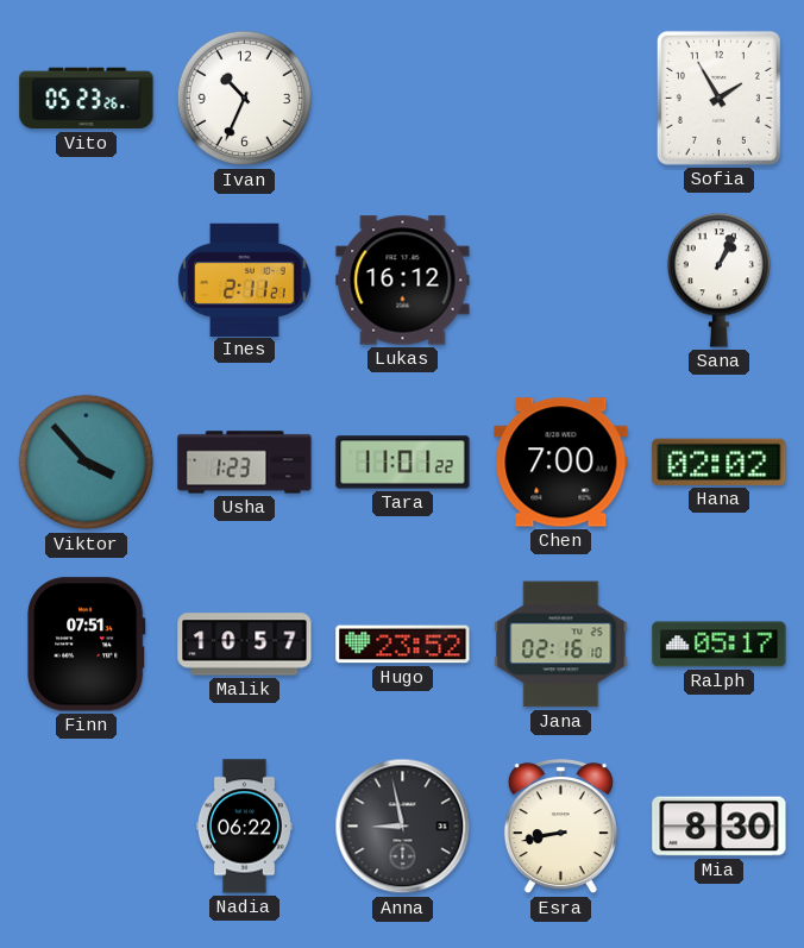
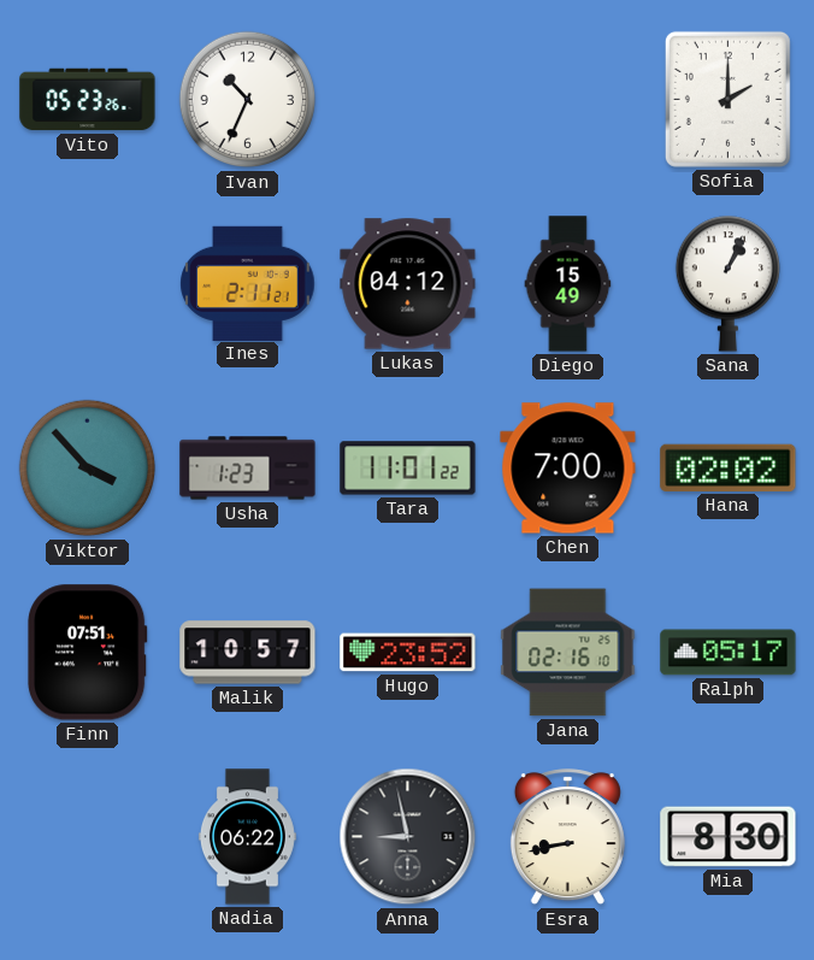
Sofia: 1:55 -> 2:00 (727, 99)
Lukas: 16:12 -> 04:12 (408, 284)
Diego: none -> 15:49 (568, 284)
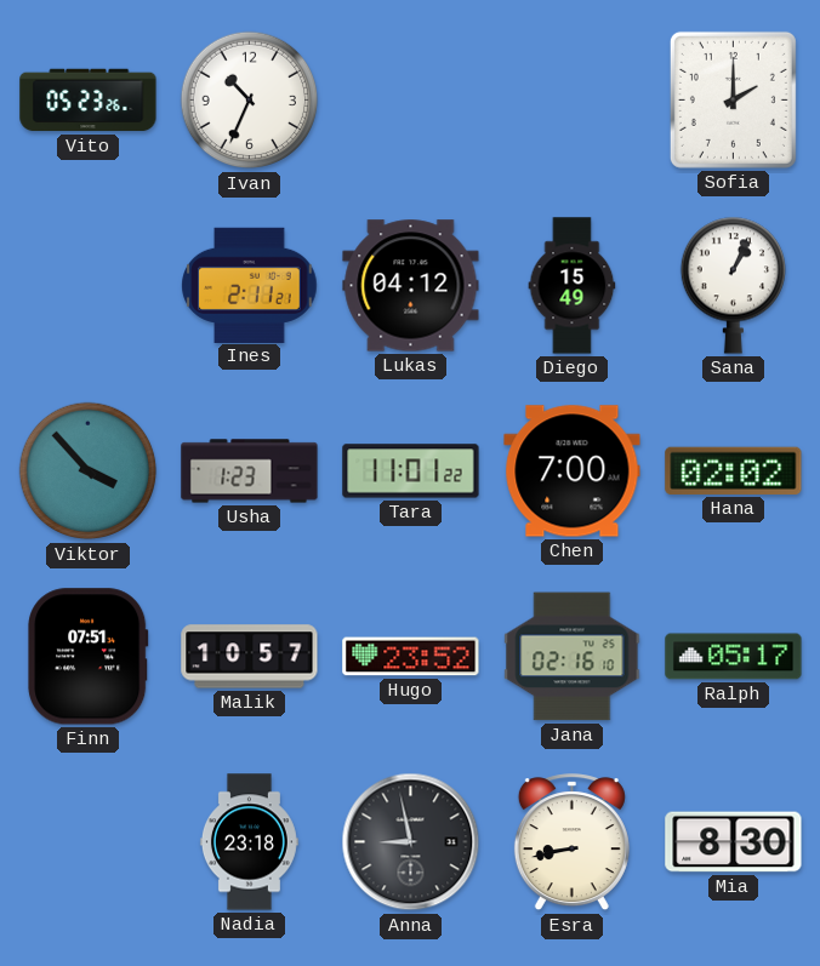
Nadia: 06:22 -> 23:18 (249, 842)
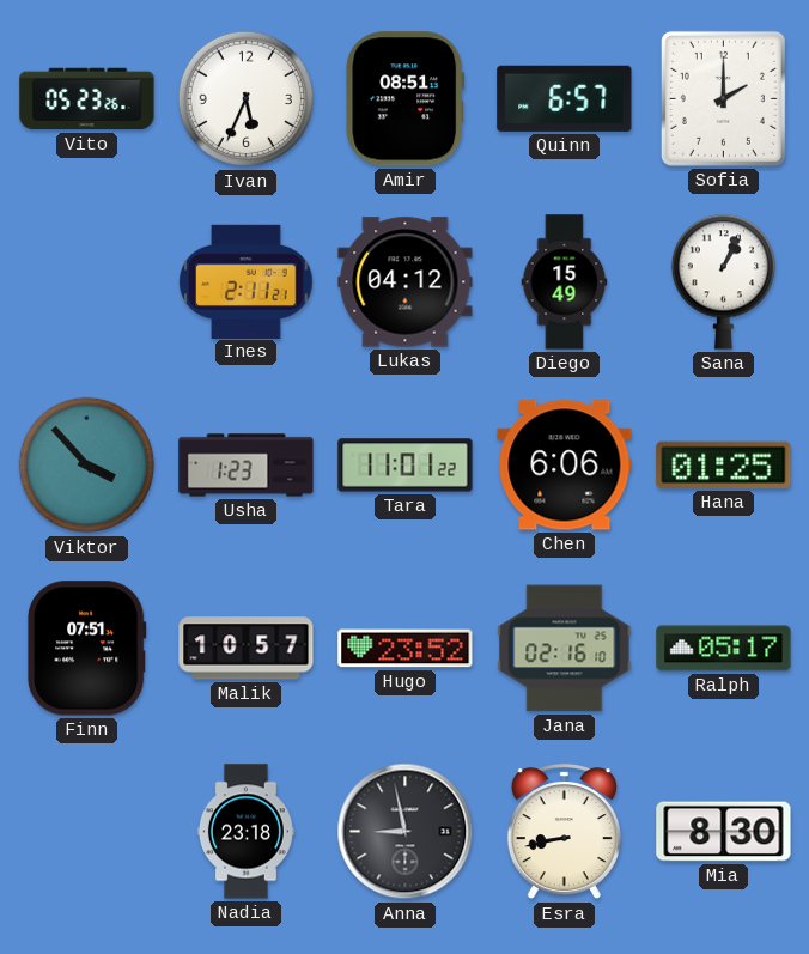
Ivan: 10:34 -> 5:34 (247, 99)
Amir: none -> 08:51 (406, 99)
Quinn: none -> 6:57 (565, 98)
Chen: 7:00 -> 6:06 (565, 466)
Hana: 02:02 -> 01:25 (724, 464)
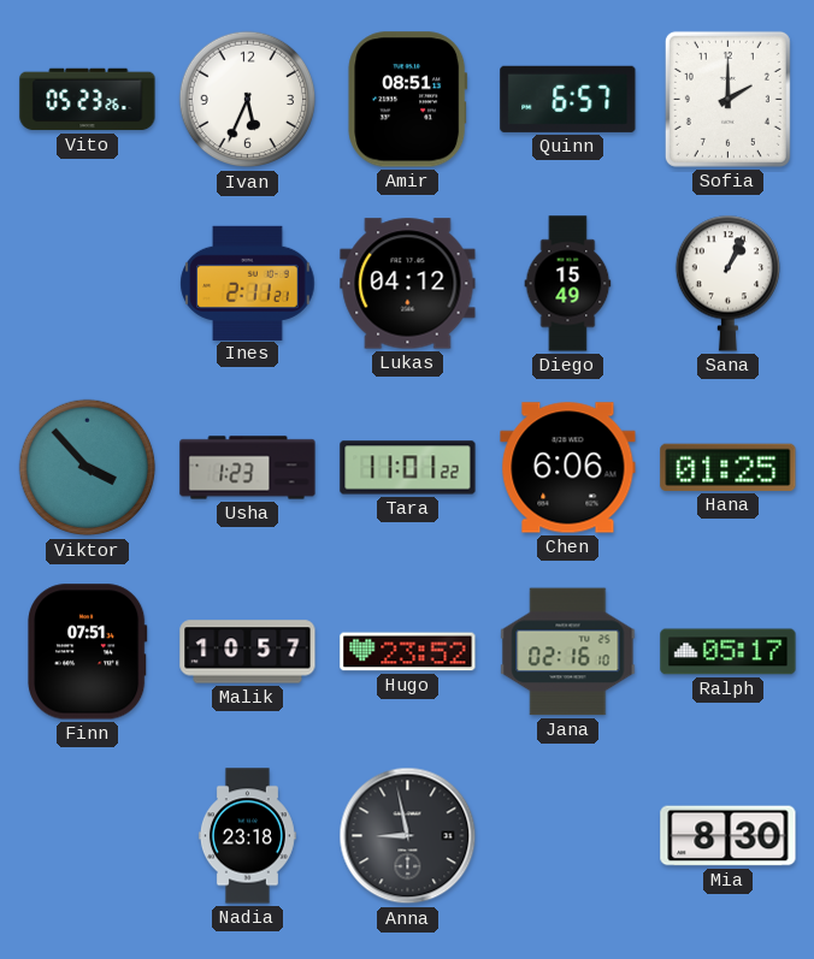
Esra: 8:43 -> none (564, 832)
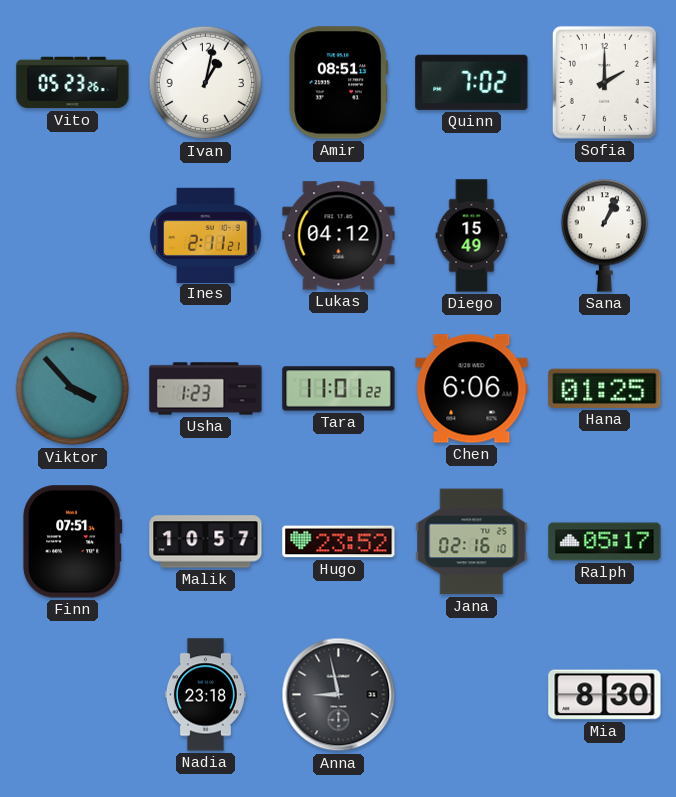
Ivan: 5:34 -> 1:02 (206, 83)
Quinn: 6:57 -> 7:02 (472, 82)
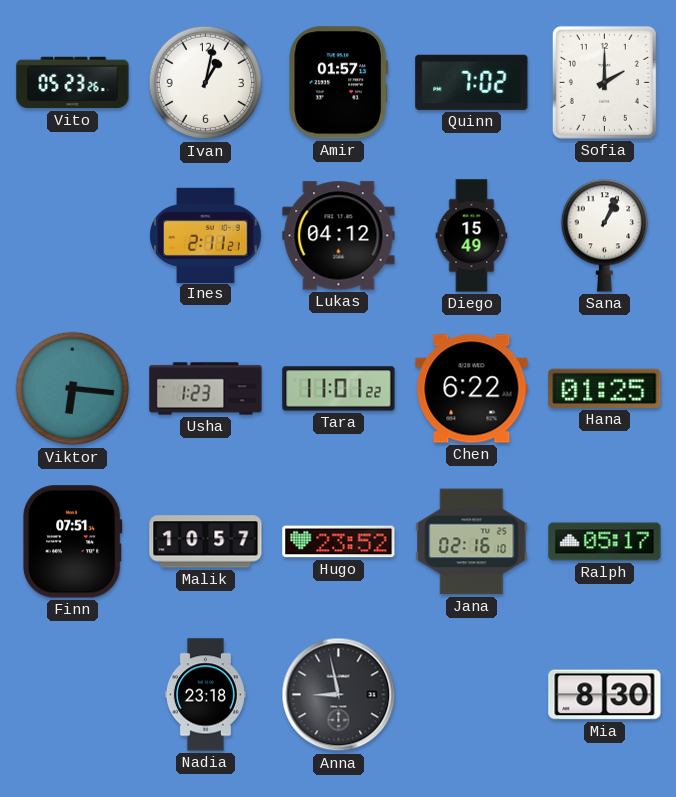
Amir: 08:51 -> 01:57 (339, 83)
Viktor: 3:53 -> 6:16 (73, 389)
Chen: 6:06 -> 6:22 (472, 389)
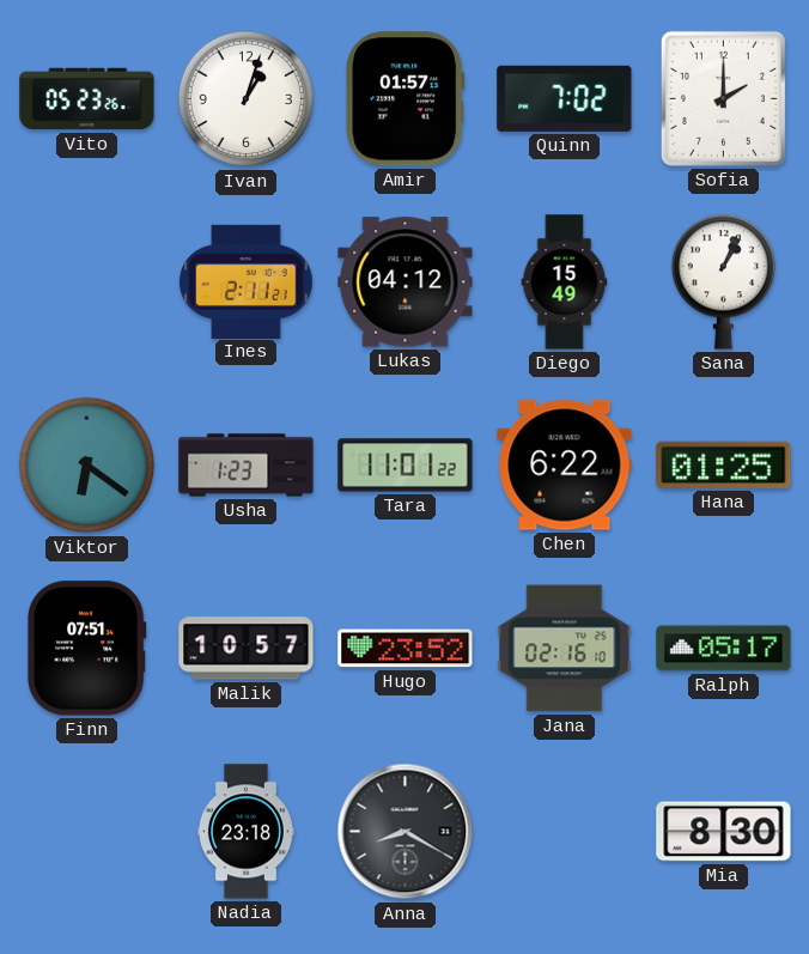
Ivan: 1:02 -> 1:03 (247, 99)
Viktor: 6:16 -> 6:21 (87, 466)
Anna: 8:58 -> 8:20 (406, 832)
